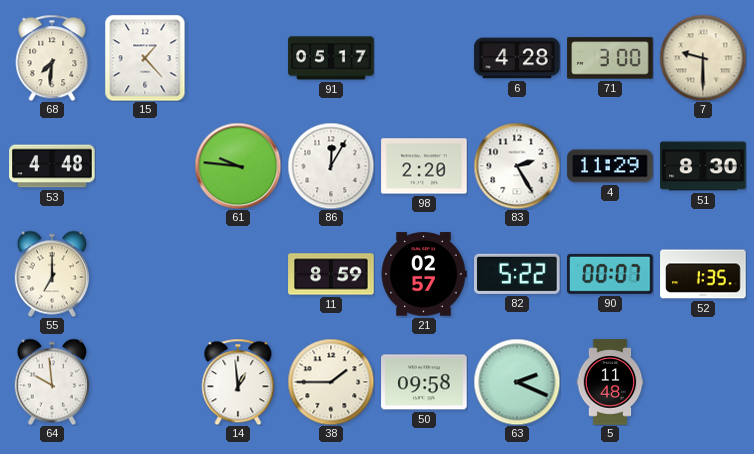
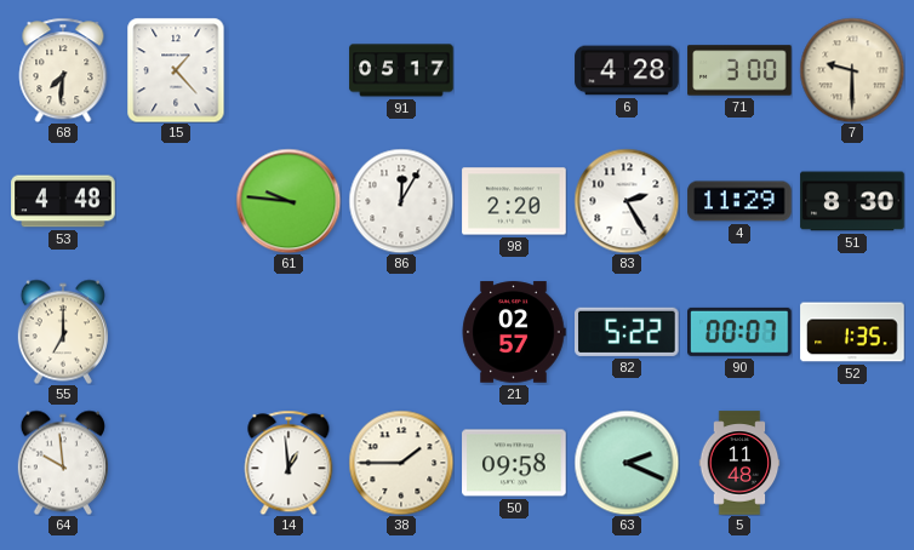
11: 8:59 -> none (331, 274)
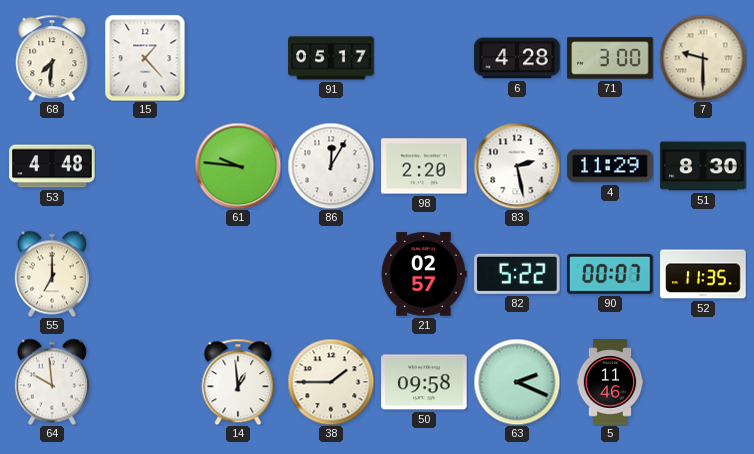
83: 2:25 -> 2:28 (517, 166)
52: 1:35 -> 11:35 (703, 274)
5: 11:48 -> 11:46 (610, 382)
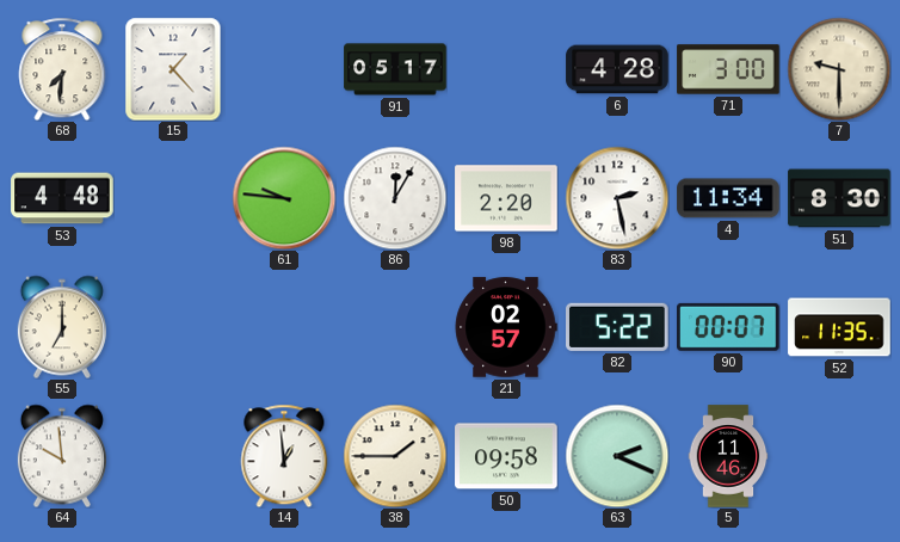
4: 11:29 -> 11:34 (728, 198)
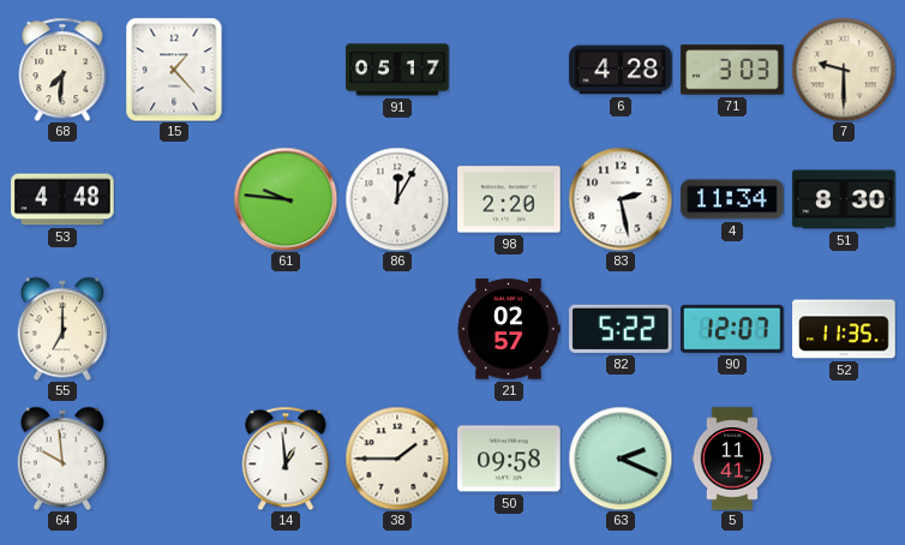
71: 3:00 -> 3:03 (732, 70)
90: 00:07 -> 12:07 (733, 329)
5: 11:46 -> 11:41 (732, 459)
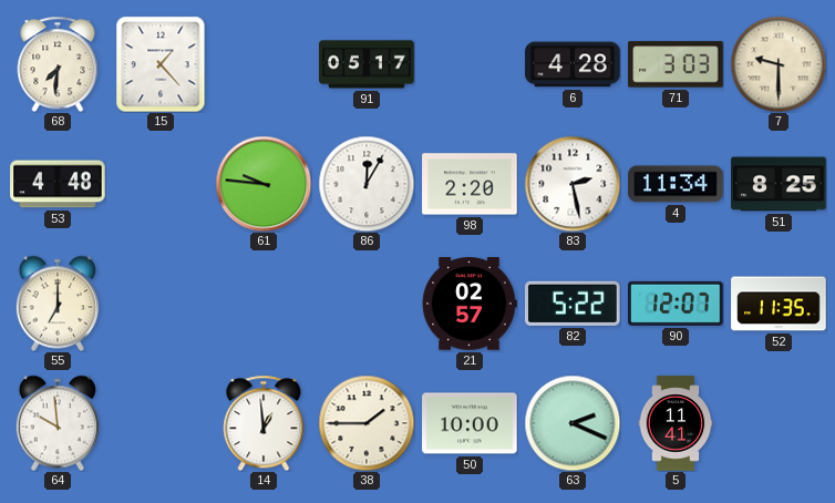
51: 8:30 -> 8:25 (779, 184)
50: 09:58 -> 10:00 (470, 423)
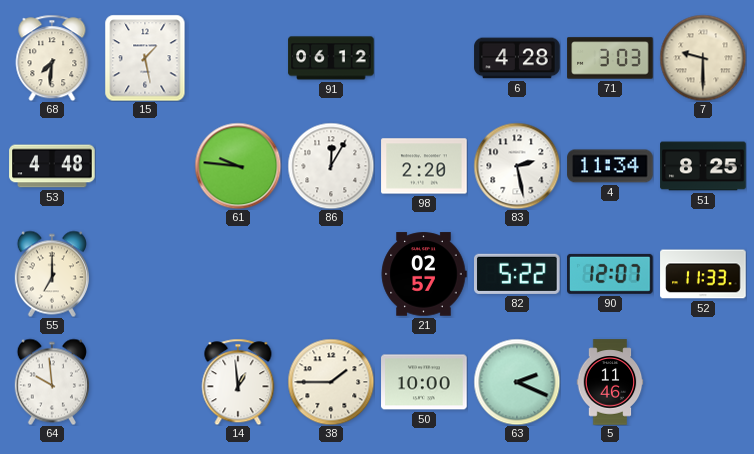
15: 1:23 -> 1:28 (145, 58)
91: 05:17 -> 06:12 (331, 58)
52: 11:35 -> 11:33 (703, 274)
5: 11:41 -> 11:46 (610, 382)
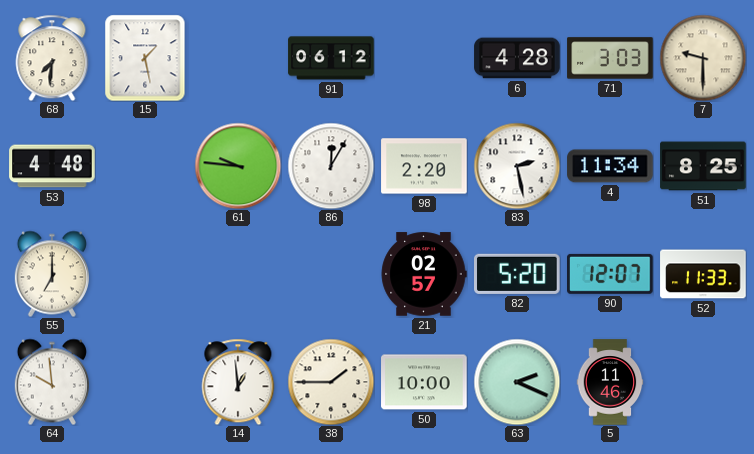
82: 5:22 -> 5:20 (518, 274)
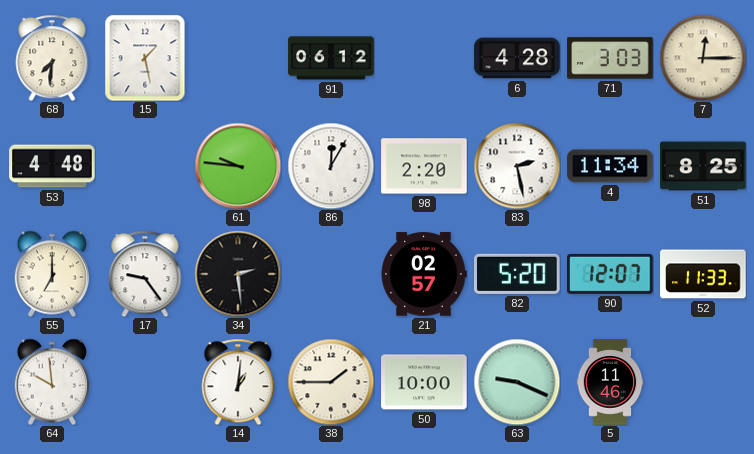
7: 9:30 -> 12:15 (703, 58)
17: none -> 9:24 (145, 274)
34: none -> 2:29 (238, 274)
14: 12:59 -> 1:01 (238, 382)
63: 2:19 -> 9:19 (517, 382)
